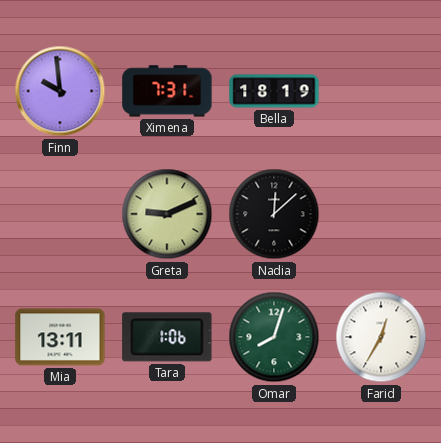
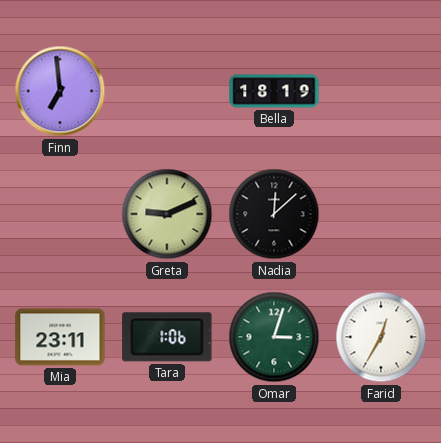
Finn: 9:59 -> 6:59 (60, 91)
Ximena: 7:31 -> none (167, 91)
Mia: 13:11 -> 23:11 (60, 337)
Omar: 8:03 -> 3:03 (274, 337)
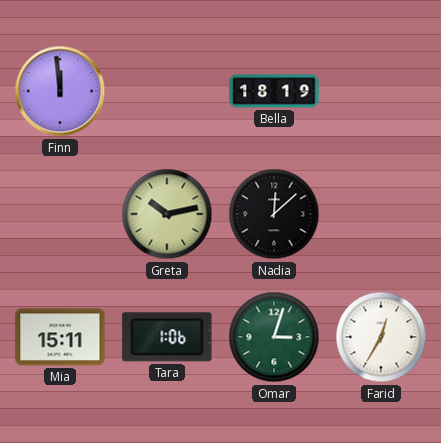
Finn: 6:59 -> 11:59 (60, 91)
Greta: 9:11 -> 10:13 (167, 214)
Mia: 23:11 -> 15:11 (60, 337)
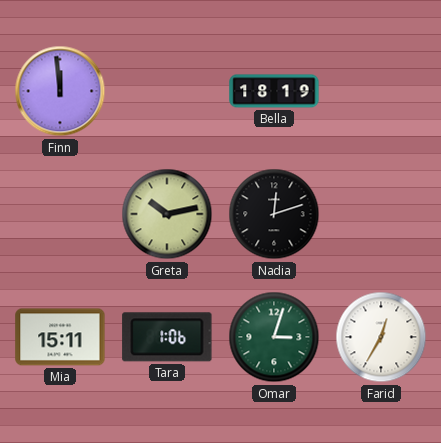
Nadia: 12:08 -> 12:12 (274, 214)
